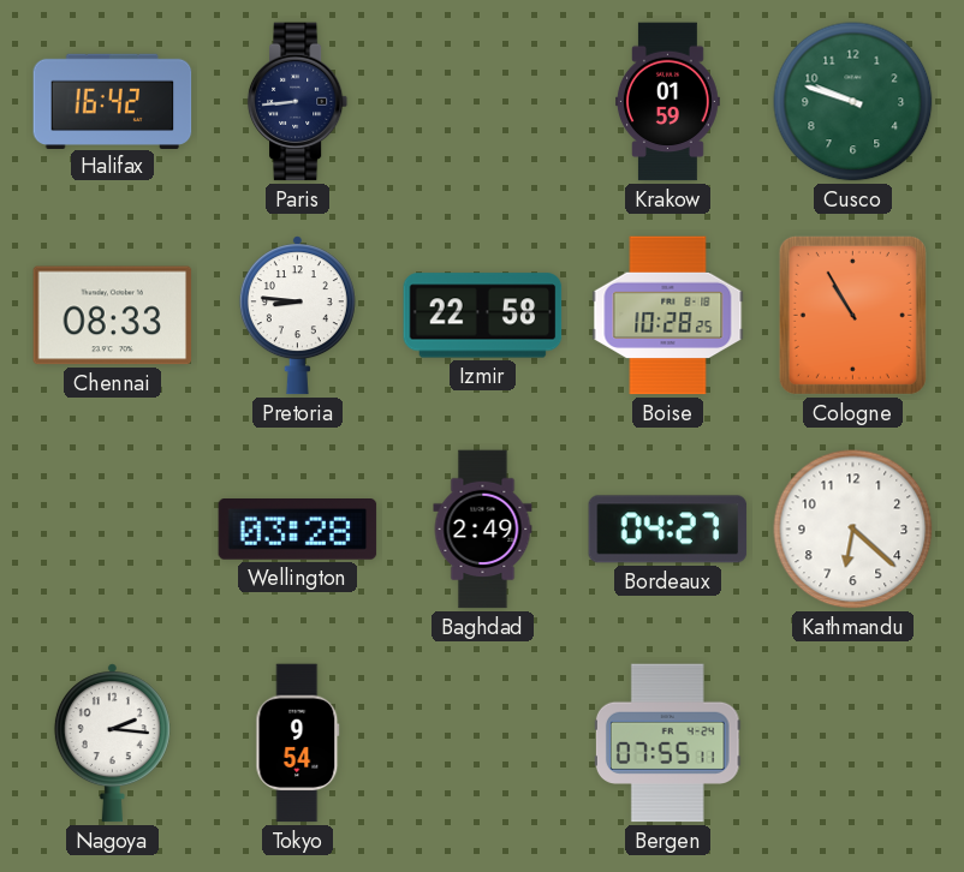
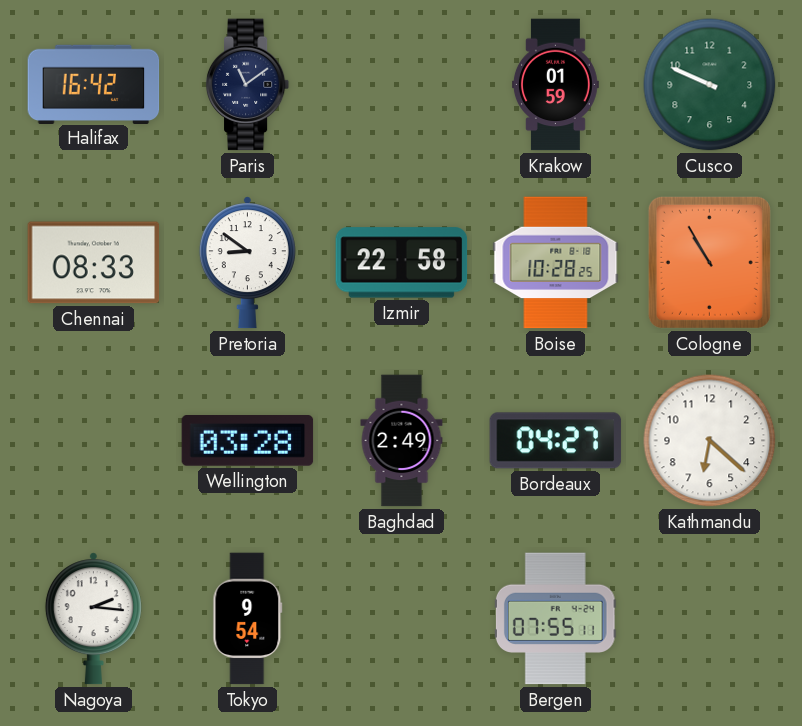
Paris: 8:44 -> 11:09 (248, 85)
Cusco: 9:48 -> 9:49 (710, 85)
Pretoria: 8:46 -> 8:51 (247, 263)
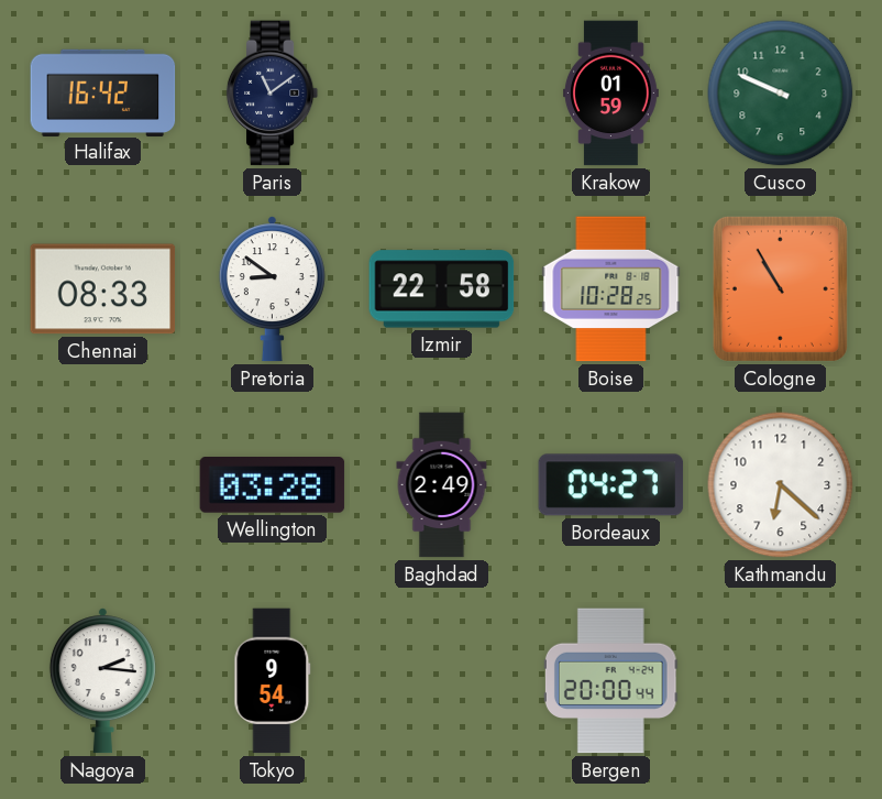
Bergen: 07:55 -> 20:00 (610, 681)
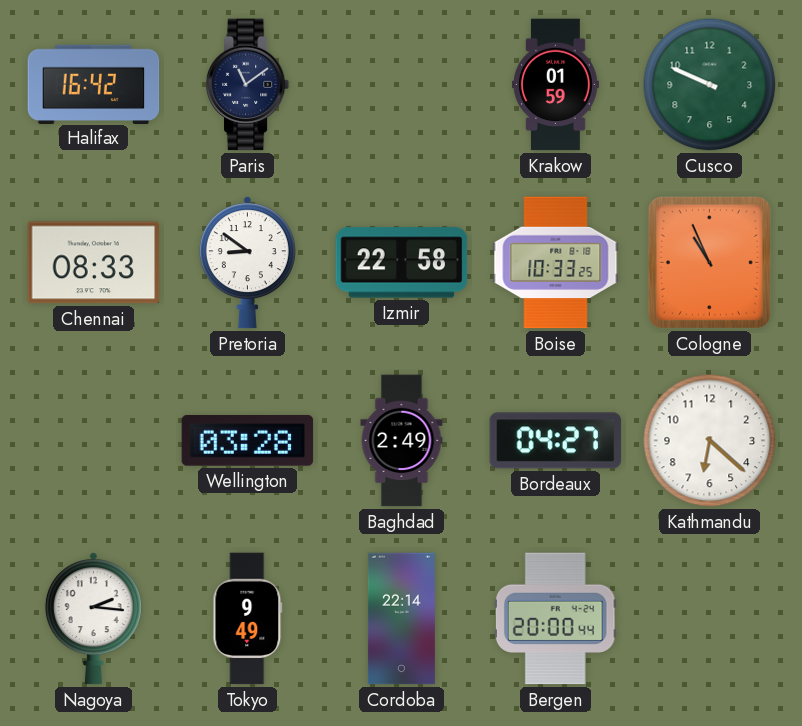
Boise: 10:28 -> 10:33 (556, 263)
Cologne: 10:55 -> 10:56 (709, 262)
Tokyo: 9:54 -> 9:49 (248, 619)
Cordoba: none -> 22:14 (401, 619)
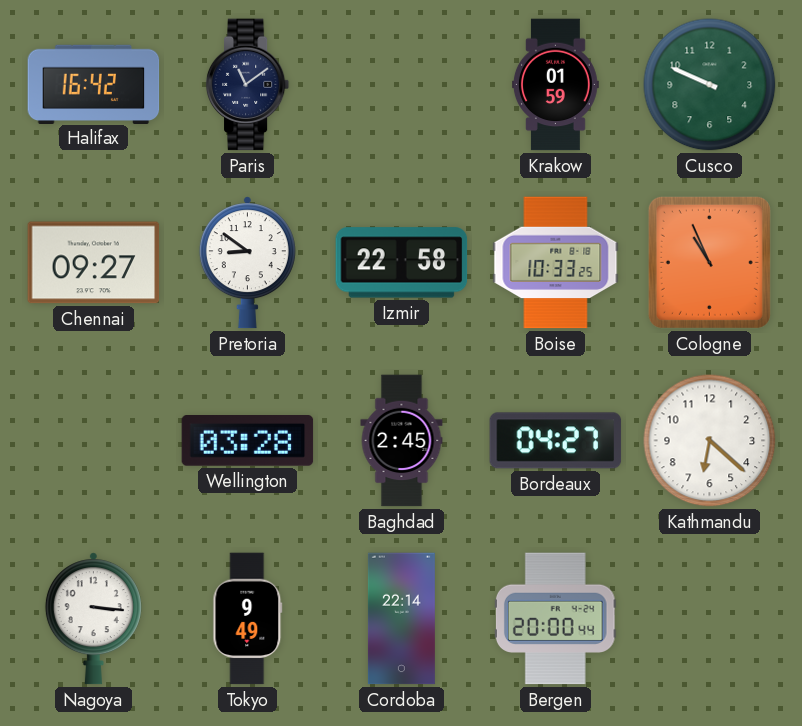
Chennai: 08:33 -> 09:27 (94, 263)
Baghdad: 2:49 -> 2:45 (402, 441)
Nagoya: 2:16 -> 3:16 (93, 619)
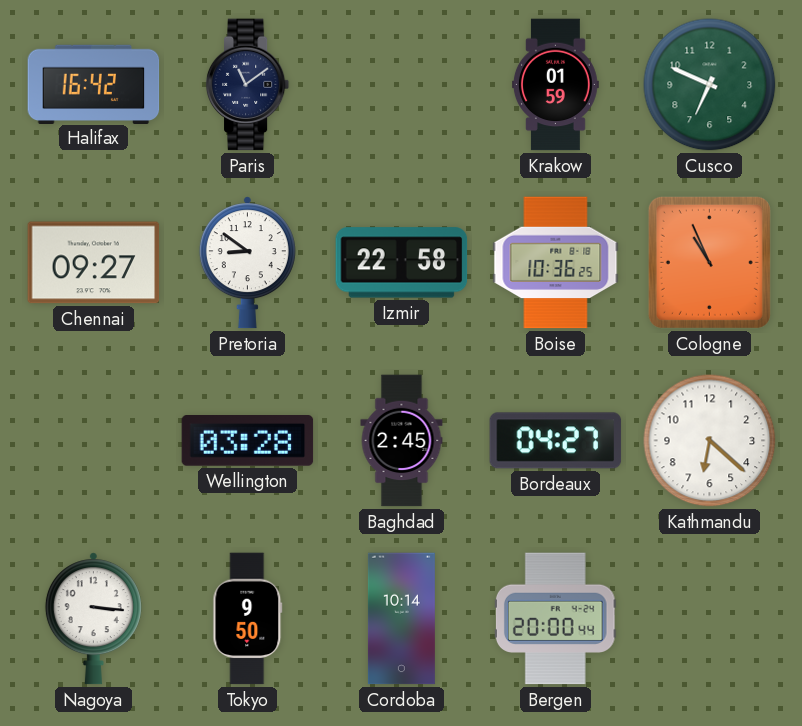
Cusco: 9:49 -> 6:49 (710, 85)
Boise: 10:33 -> 10:36 (556, 263)
Tokyo: 9:49 -> 9:50 (248, 619)
Cordoba: 22:14 -> 10:14 (401, 619)
